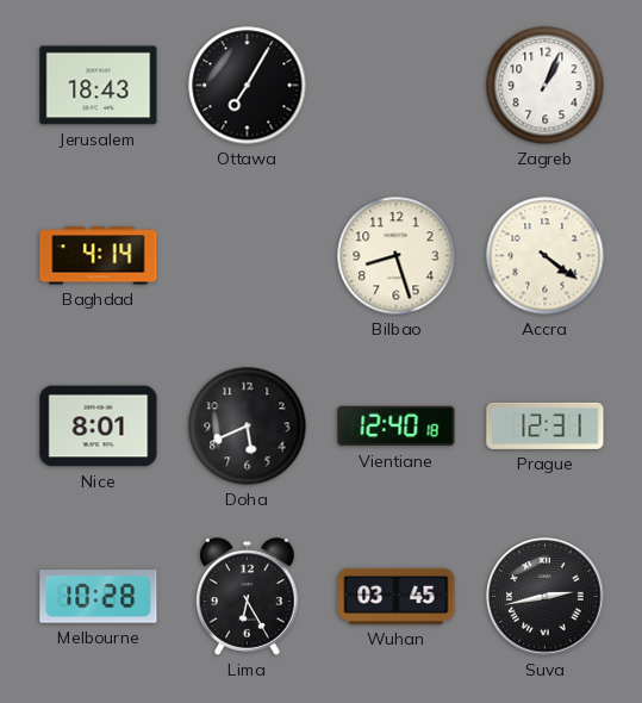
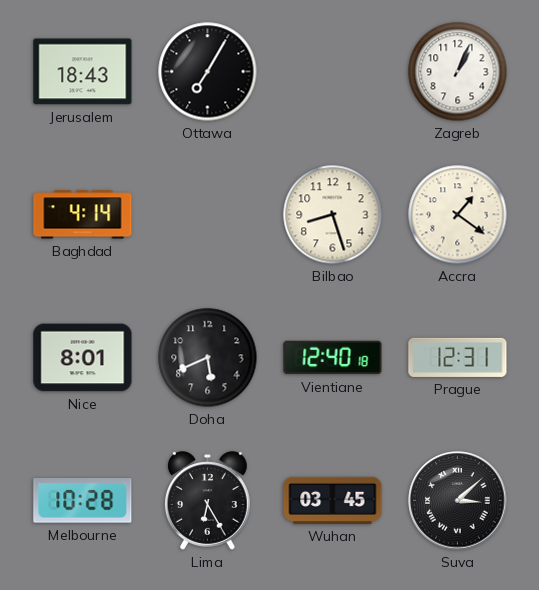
Accra: 4:21 -> 1:21 (458, 215)
Suva: 2:43 -> 3:08 (458, 501)
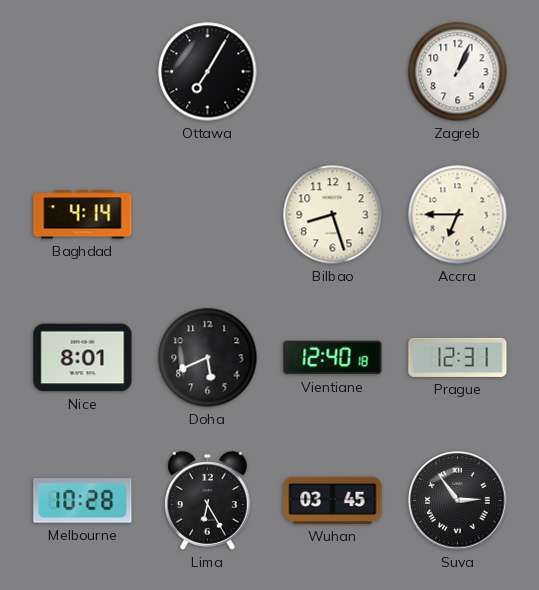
Jerusalem: 18:43 -> none (83, 72)
Accra: 1:21 -> 6:45 (458, 215)
Suva: 3:08 -> 2:54 (458, 501)
